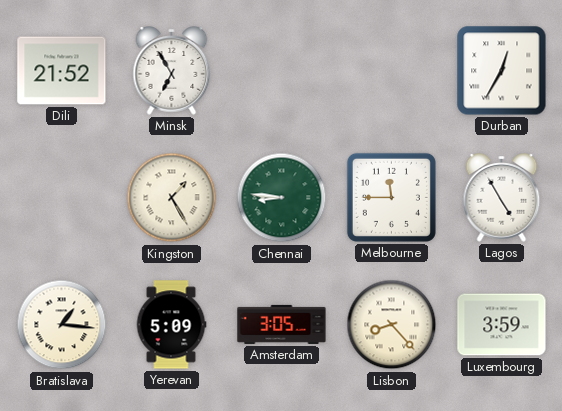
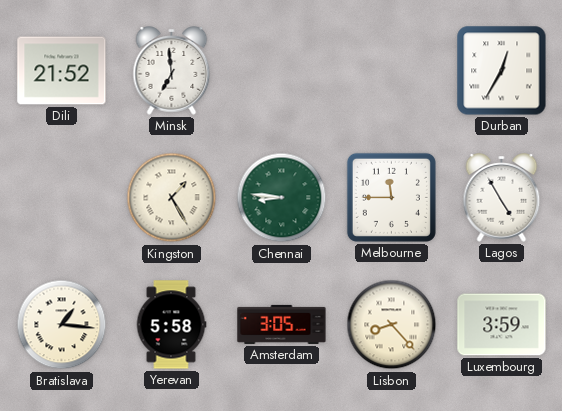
Minsk: 6:55 -> 6:59 (172, 71)
Yerevan: 5:09 -> 5:58 (171, 325)
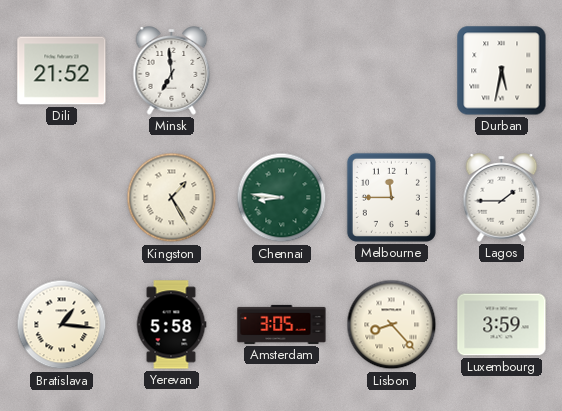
Durban: 12:35 -> 5:32 (502, 71)
Lagos: 4:55 -> 1:45 (502, 198)
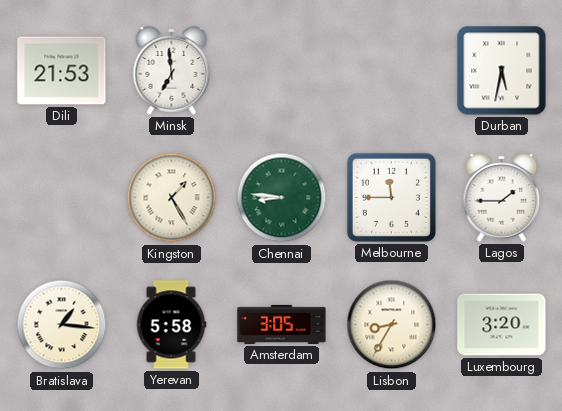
Dili: 21:52 -> 21:53 (62, 71)
Lisbon: 8:23 -> 8:35 (392, 325)
Luxembourg: 3:59 -> 3:20 (502, 325)
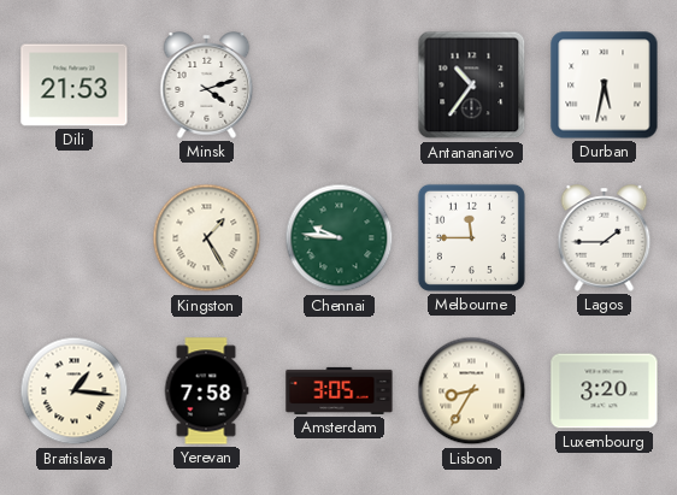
Minsk: 6:59 -> 4:12 (207, 86)
Antananarivo: none -> 10:36 (472, 86)
Chennai: 8:46 -> 9:46 (340, 238)
Yerevan: 5:58 -> 7:58 (206, 391)
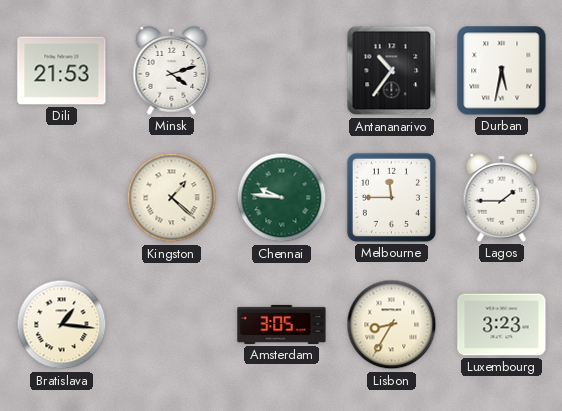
Kingston: 1:25 -> 1:22 (172, 198)
Yerevan: 7:58 -> none (206, 391)
Luxembourg: 3:20 -> 3:23 (502, 325)
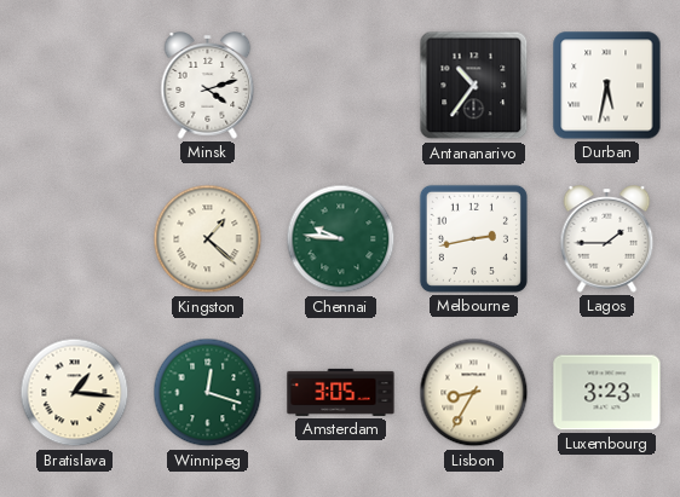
Dili: 21:53 -> none (62, 71)
Melbourne: 11:45 -> 2:43 (473, 238)
Winnipeg: none -> 12:18 (208, 393)
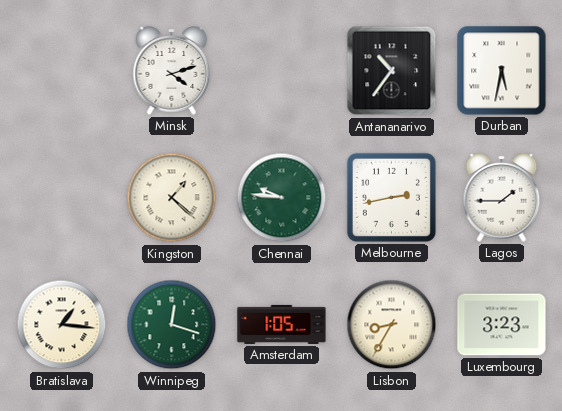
Amsterdam: 3:05 -> 1:05 (282, 324)
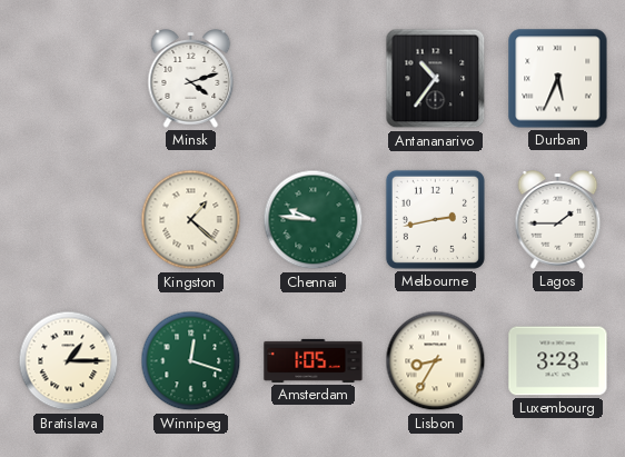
Durban: 5:32 -> 5:34 (558, 79)
Bratislava: 1:16 -> 1:15 (69, 361)
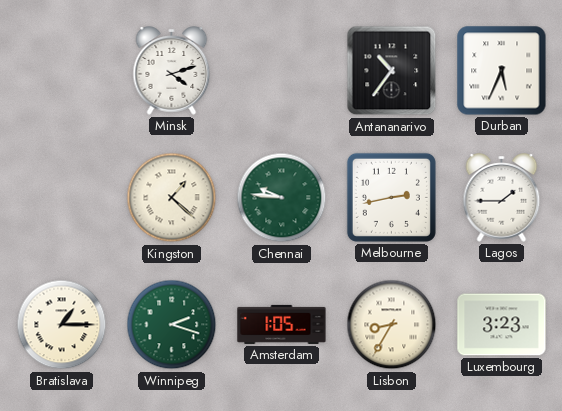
Winnipeg: 12:18 -> 2:18 (172, 325)
